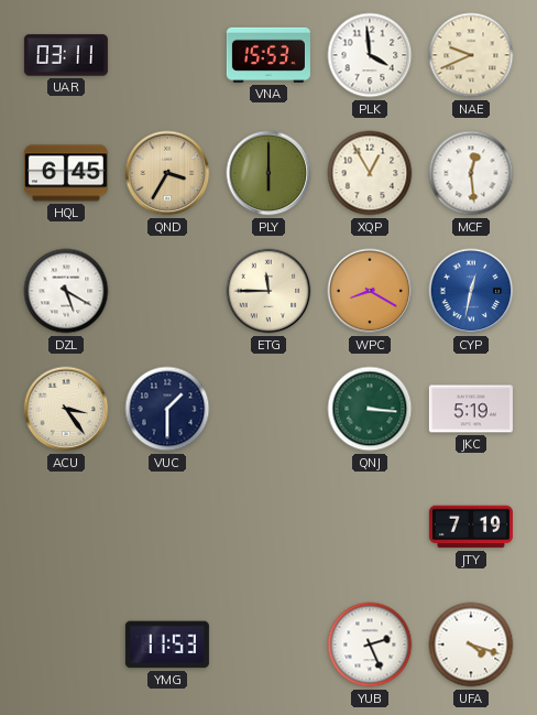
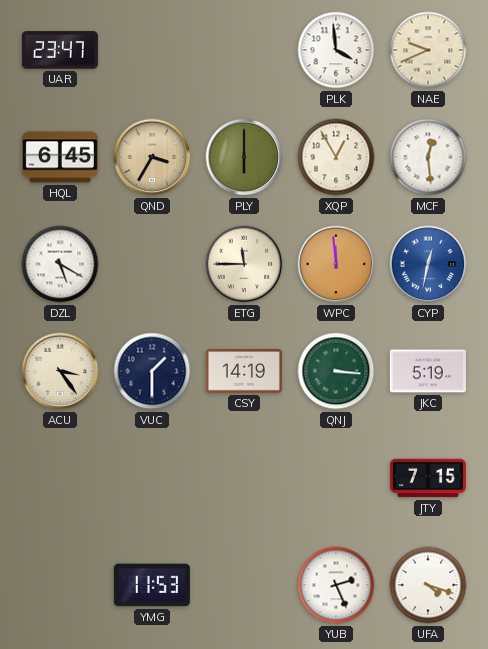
UAR: 03:11 -> 23:47 (60, 50)
VNA: 15:53 -> none (268, 55)
WPC: 8:20 -> 11:59 (336, 264)
CSY: none -> 14:19 (244, 371)
JTY: 7:19 -> 7:15 (428, 478)
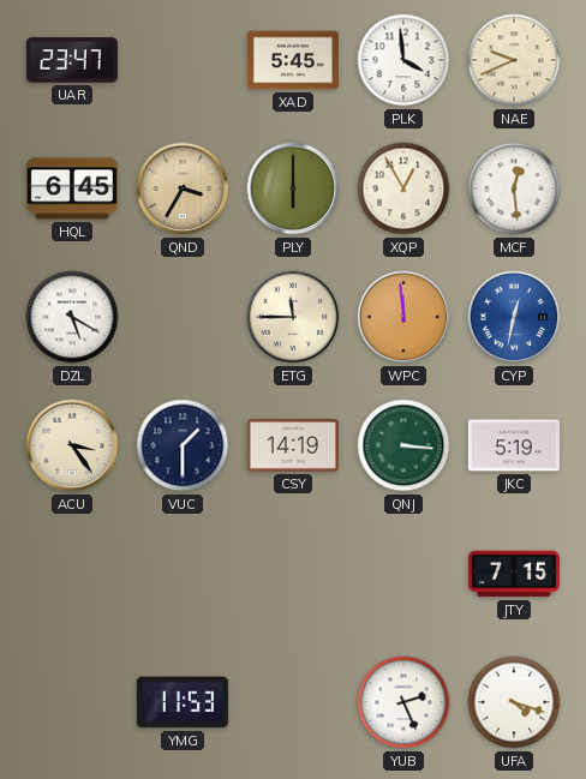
XAD: none -> 5:45 (293, 60)
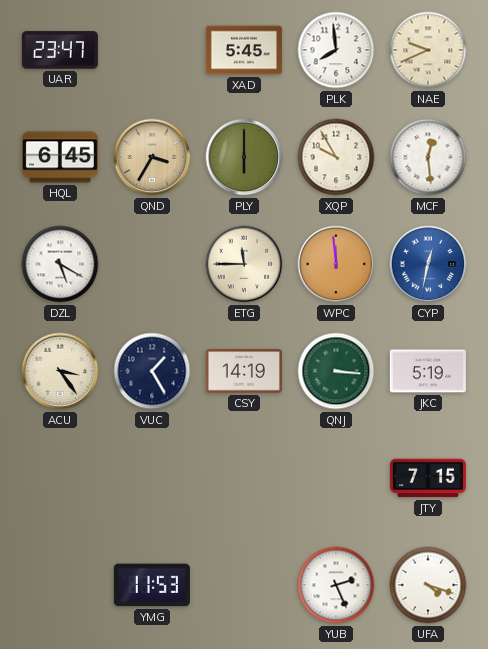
PLK: 3:59 -> 7:59 (336, 50)
XQP: 12:55 -> 9:55 (336, 157)
VUC: 1:30 -> 1:25 (152, 371)
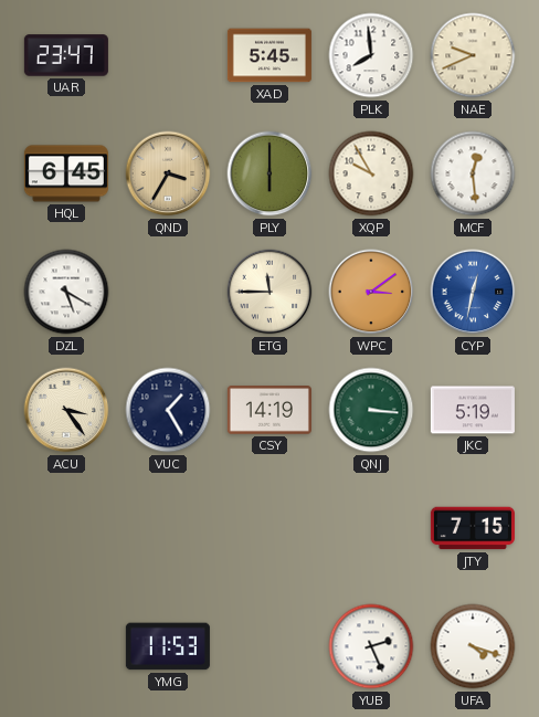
WPC: 11:59 -> 3:09 (371, 292)
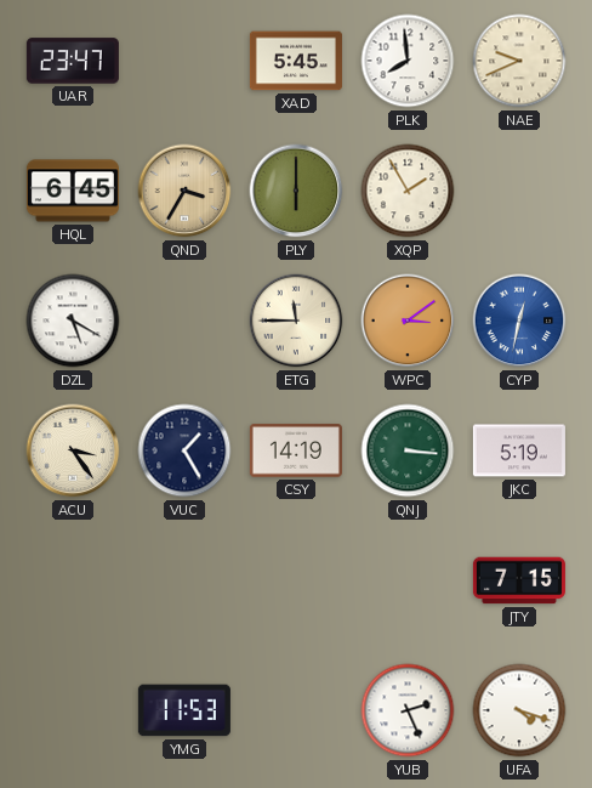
XQP: 9:55 -> 1:55 (408, 191)
MCF: 12:29 -> none (473, 173)
